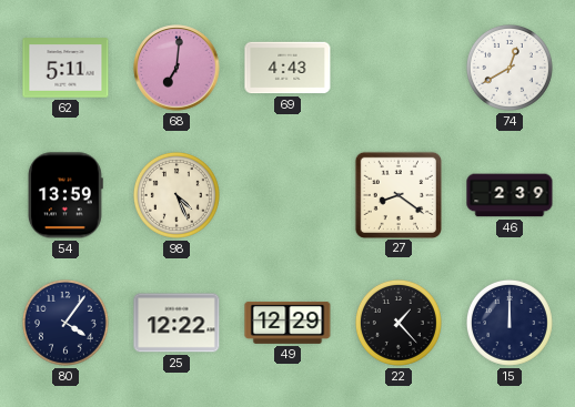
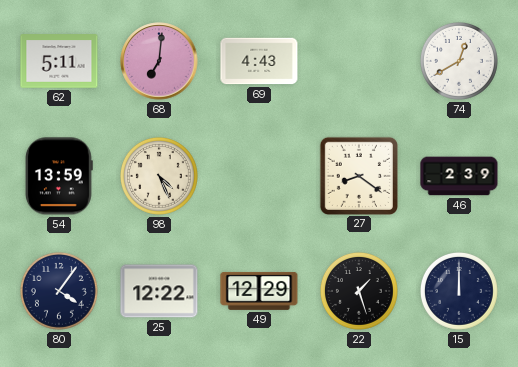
22: 1:23 -> 1:27 (359, 291)
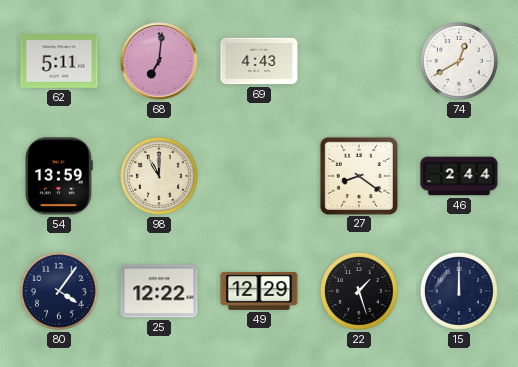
98: 4:26 -> 11:00 (159, 176)
46: 2:39 -> 2:44 (459, 176)
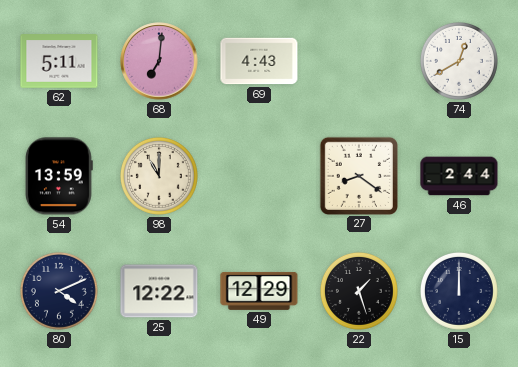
80: 4:06 -> 4:11 (59, 291)
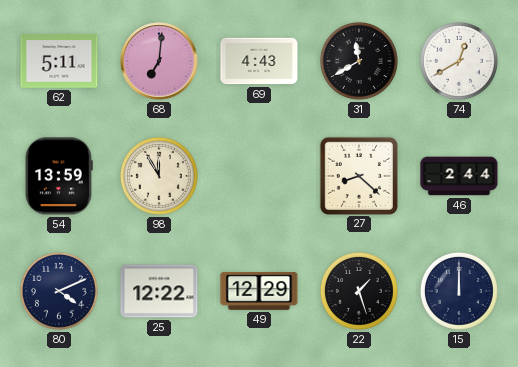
31: none -> 11:40 (359, 61)
98: 11:00 -> 11:55 (159, 176)
27: 8:21 -> 8:22 (358, 175)
